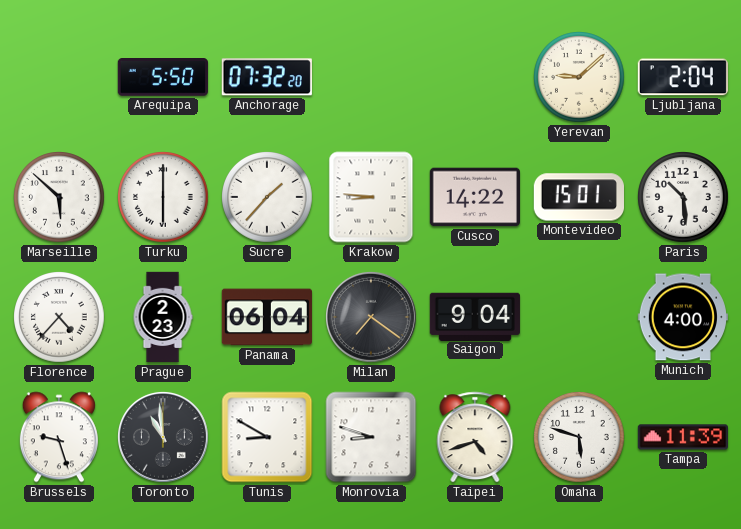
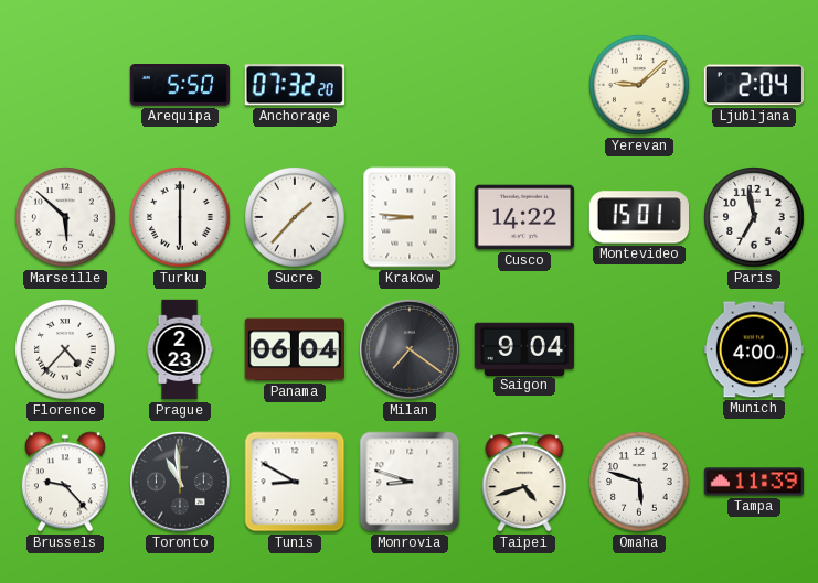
Paris: 10:29 -> 6:58 (755, 218)
Brussels: 9:27 -> 9:23 (65, 482)
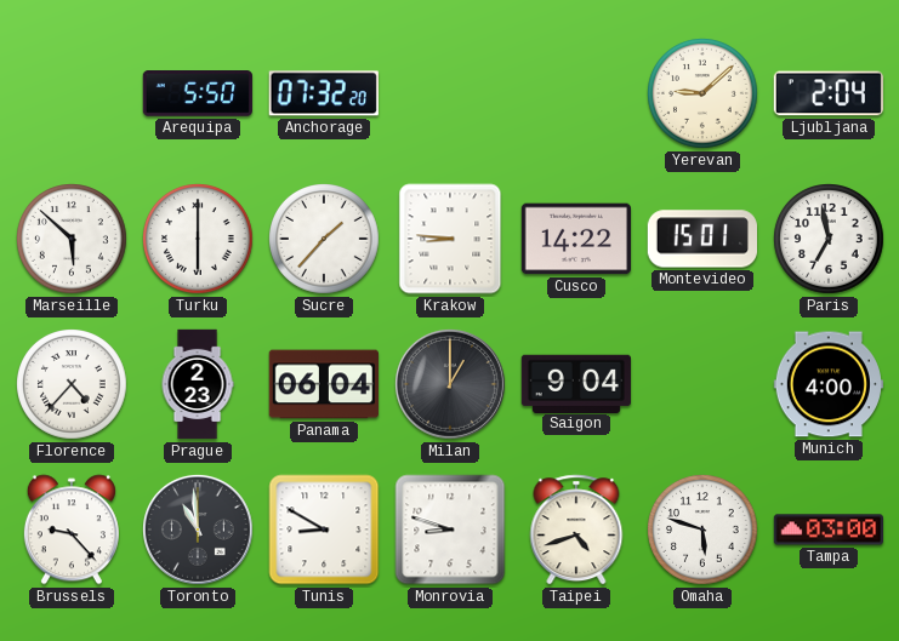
Milan: 7:21 -> 1:00 (450, 384)
Tampa: 11:39 -> 03:00 (827, 530)
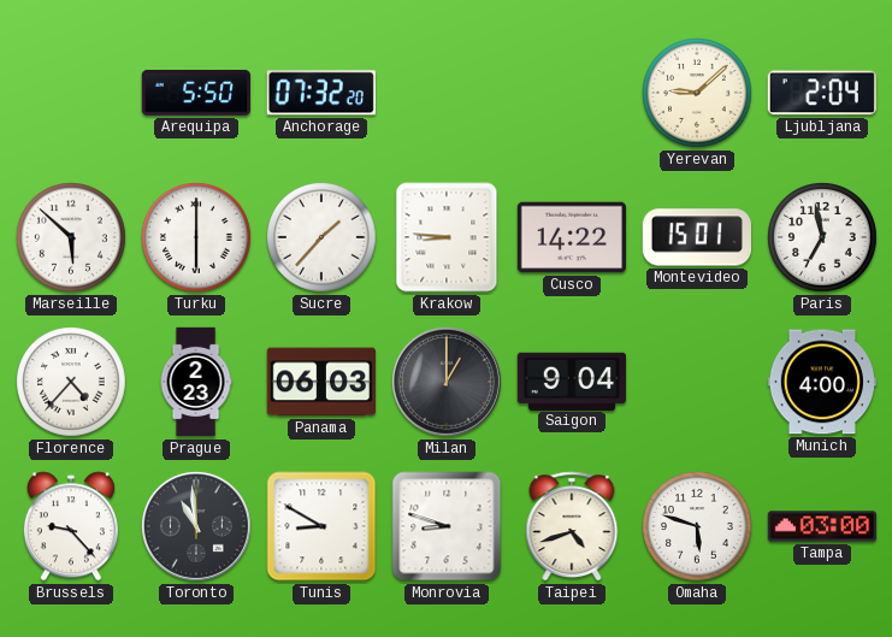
Panama: 06:04 -> 06:03 (321, 382)
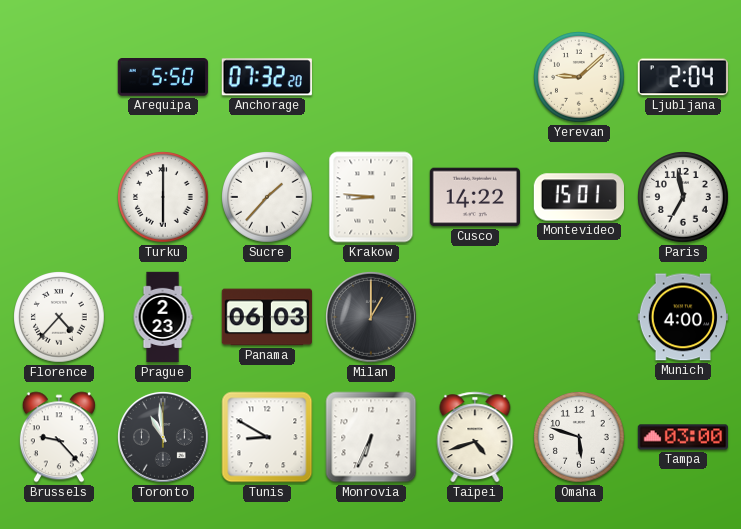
Marseille: 5:52 -> none (72, 238)
Saigon: 9:04 -> none (572, 381)
Monrovia: 8:48 -> 6:34 (371, 437)
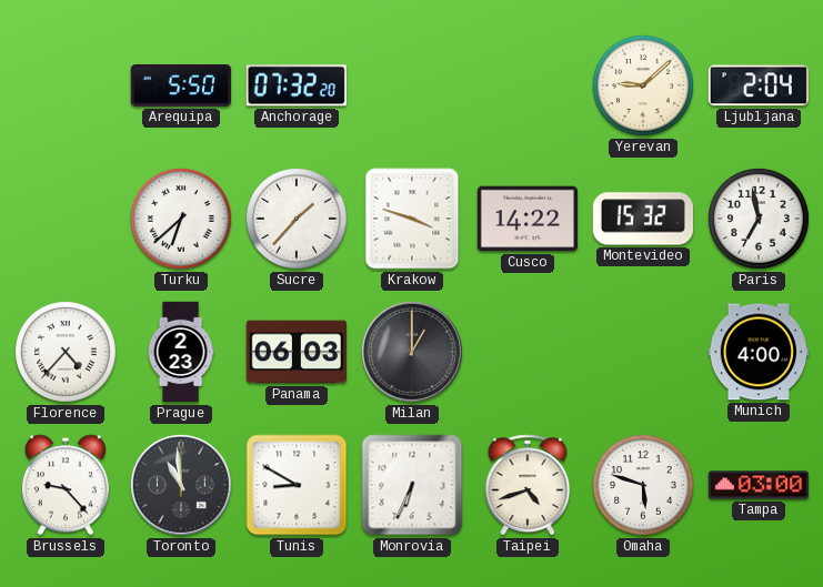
Turku: 6:00 -> 6:38 (182, 220)
Krakow: 8:46 -> 3:48 (412, 219)
Montevideo: 15:01 -> 15:32 (642, 219)
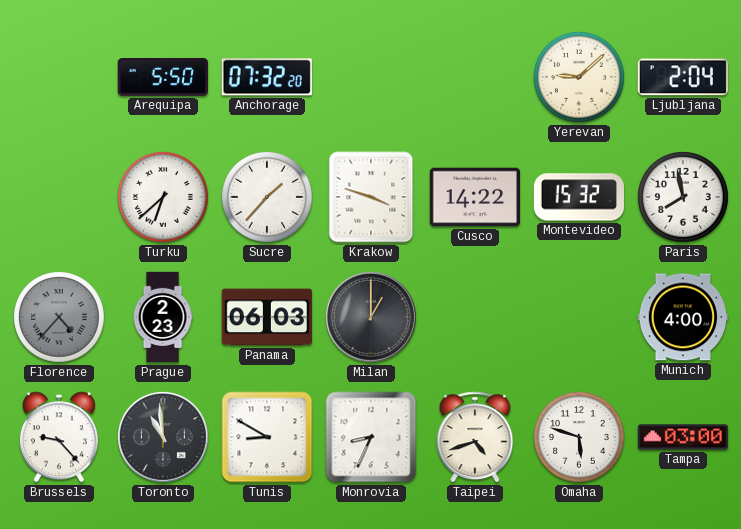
Paris: 6:58 -> 7:58 (684, 198)
Florence dial: white -> grey (60, 318)
Monrovia: 6:34 -> 8:34 (371, 437)
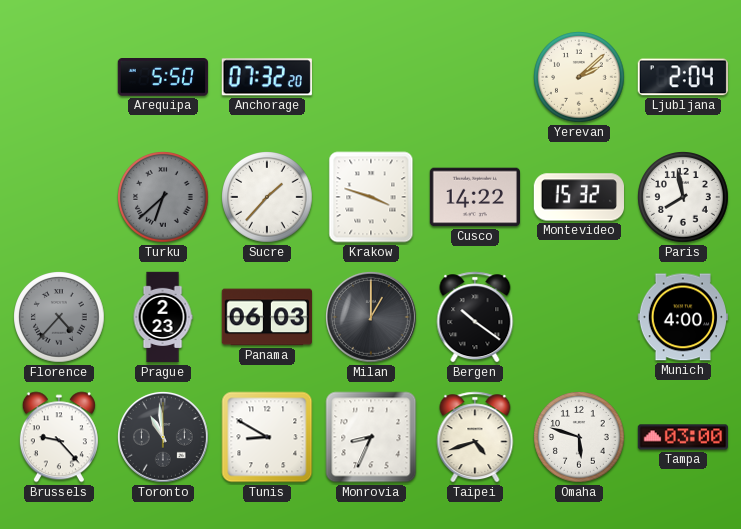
Yerevan: 9:08 -> 2:08 (580, 78)
Turku dial: white -> grey (164, 198)
Bergen: none -> 10:21 (475, 317)
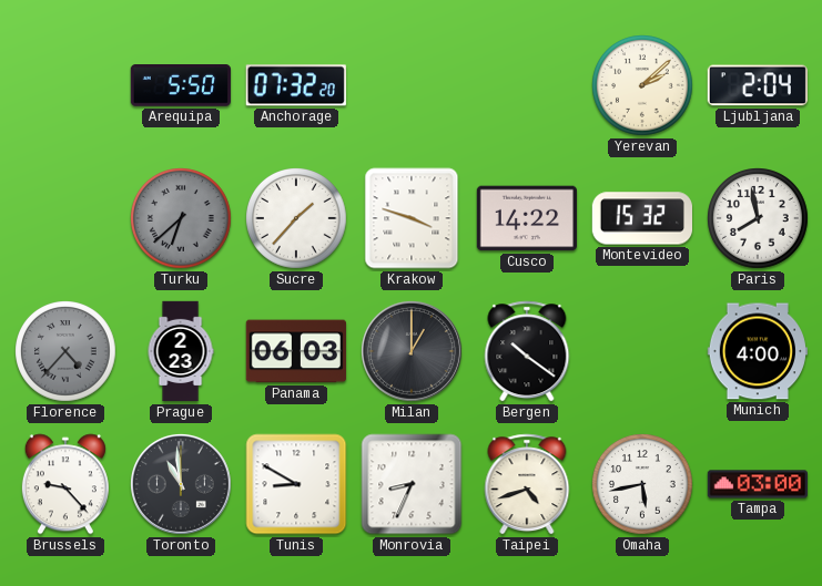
Omaha: 5:48 -> 5:43 (643, 485)
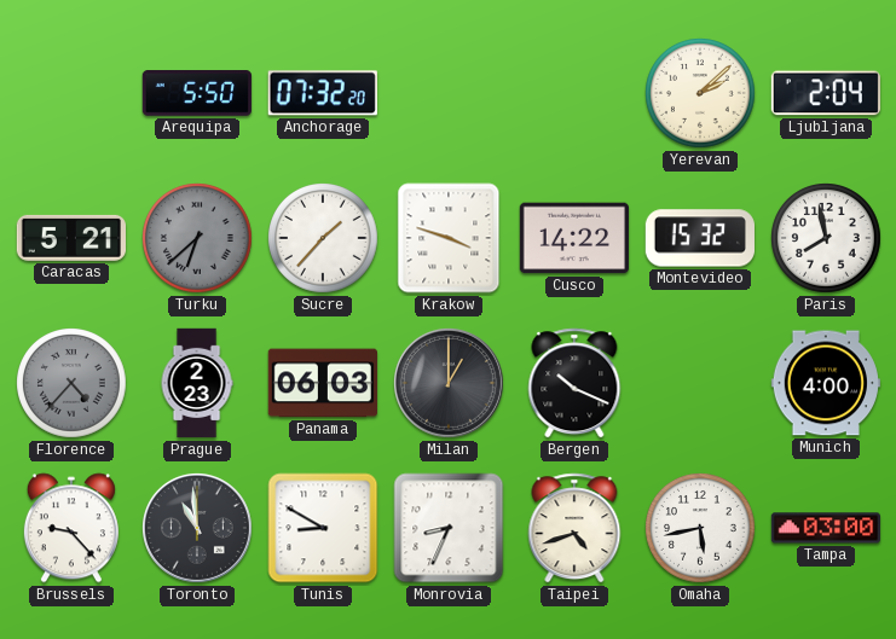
Caracas: none -> 5:21 (70, 238)
Bergen: 10:21 -> 10:19 (574, 383)
